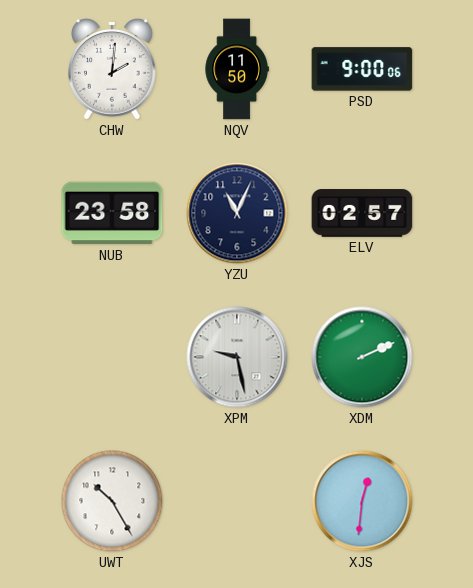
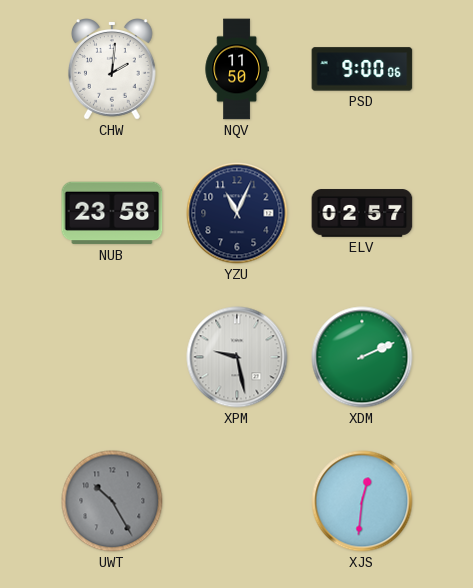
UWT dial: white -> grey (112, 501)
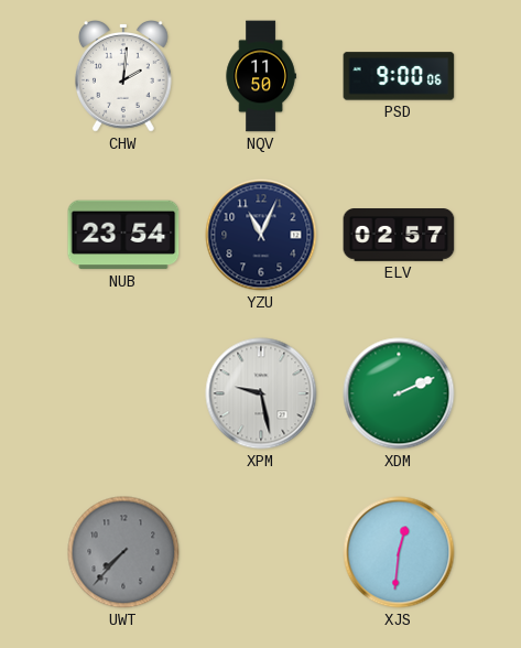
NUB: 23:58 -> 23:54 (123, 235)
UWT: 10:25 -> 7:37 (123, 552)
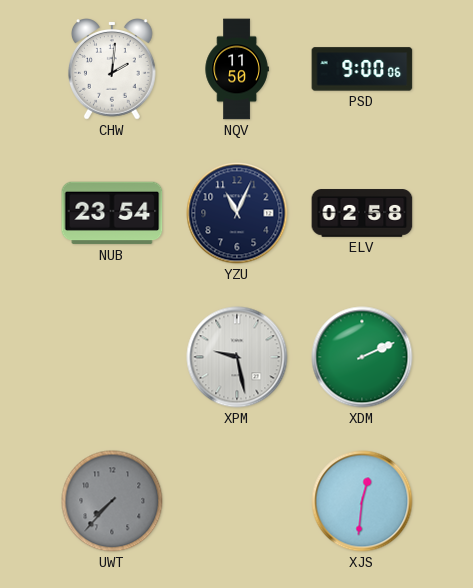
ELV: 02:57 -> 02:58 (362, 213)
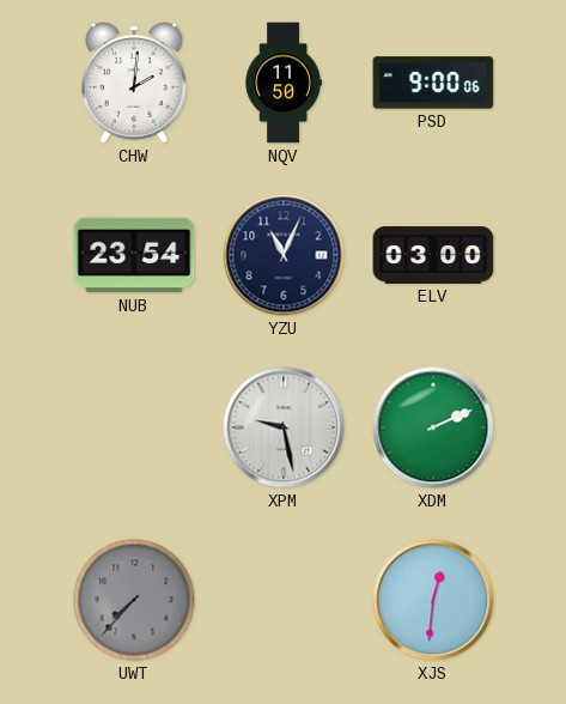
ELV: 02:58 -> 03:00 (433, 255)
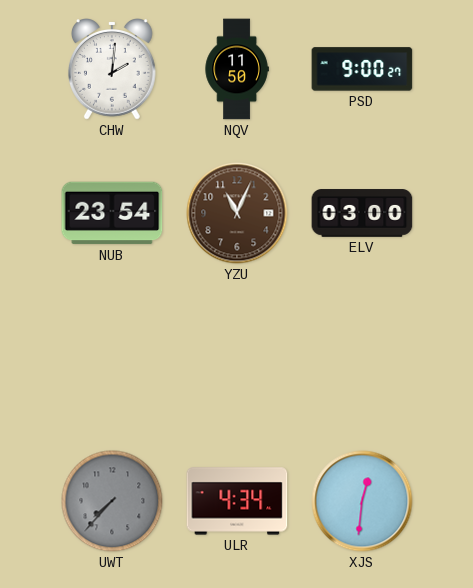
PSD: 9:00:06 -> 9:00:27 (362, 69)
YZU dial: navy -> brown (237, 213)
XPM: 9:28 -> none (284, 427)
XDM: 2:11 -> none (433, 427)
ULR: none -> 4:34 (237, 501)
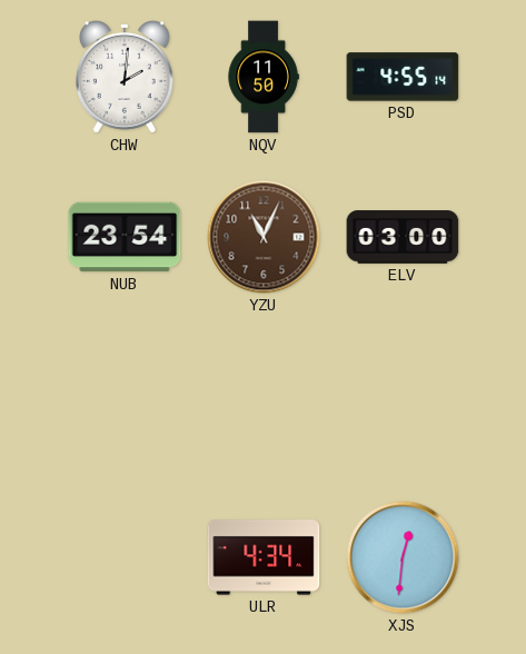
PSD: 9:00 -> 4:55 (403, 77)
UWT: 7:37 -> none (112, 501)
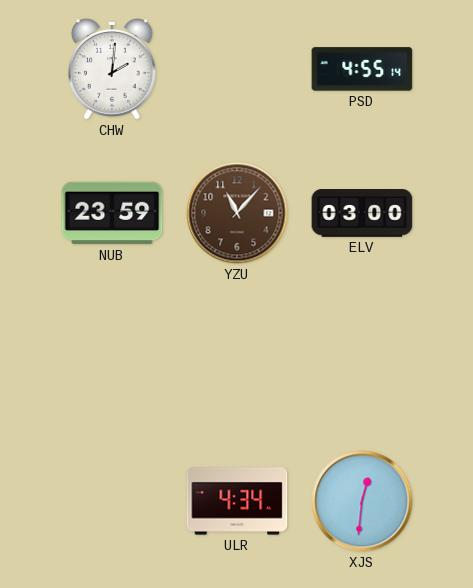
NQV: 11:50 -> none (264, 77)
NUB: 23:54 -> 23:59 (112, 213)
YZU: 11:04 -> 11:07 (237, 213)
